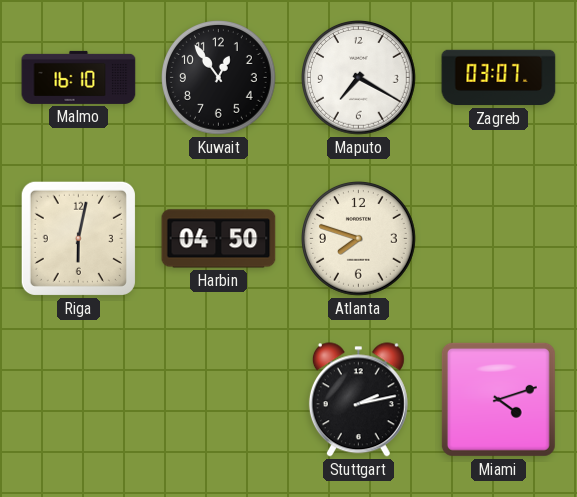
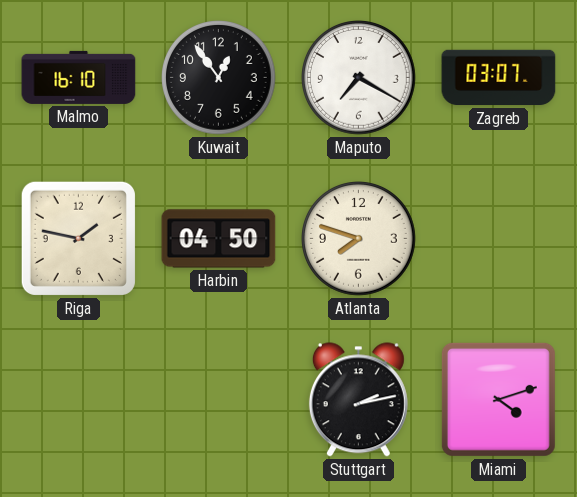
Riga: 6:02 -> 1:47 (78, 238)
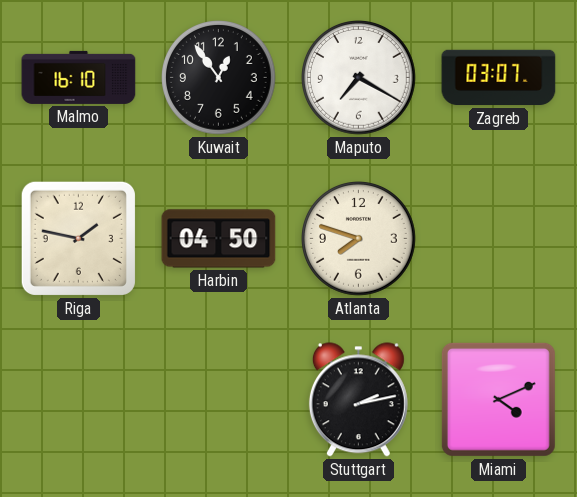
Miami: 4:12 -> 4:11 (498, 399)
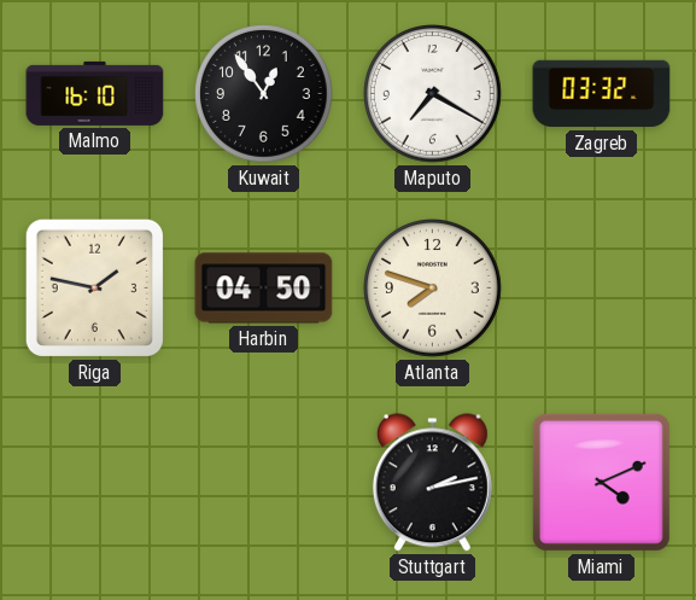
Zagreb: 03:07 -> 03:32 (602, 94)
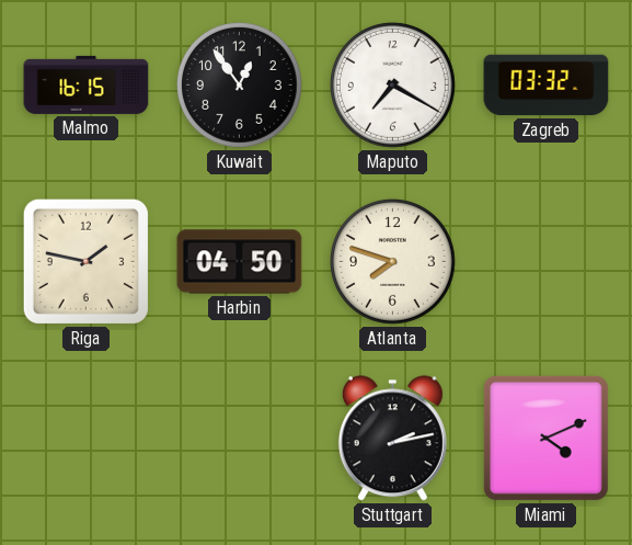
Malmo: 16:10 -> 16:15 (87, 84)
